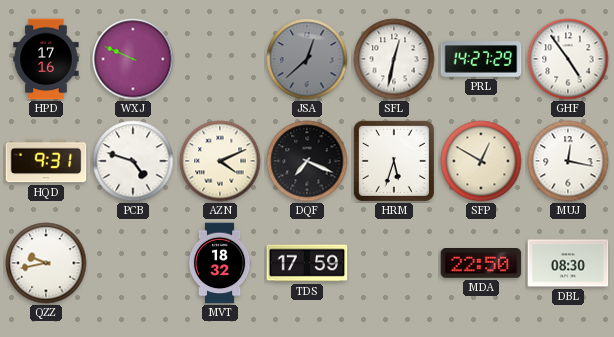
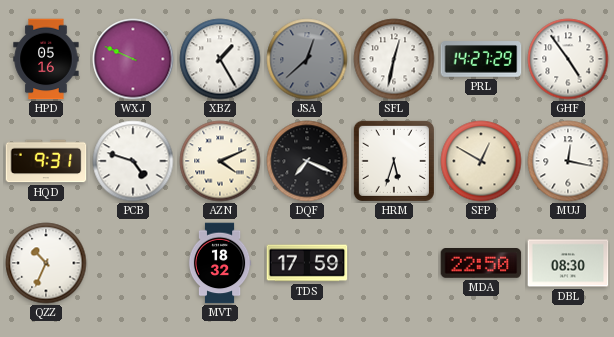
HPD: 17:16 -> 05:16 (46, 59)
XBZ: none -> 1:25 (220, 59)
QZZ: 9:43 -> 10:34 (46, 263)
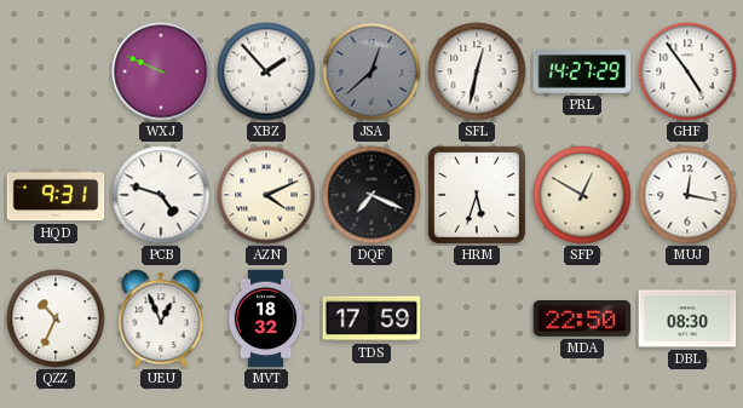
HPD: 05:16 -> none (46, 59)
XBZ: 1:25 -> 1:53 (266, 71)
UEU: none -> 12:56 (161, 318)
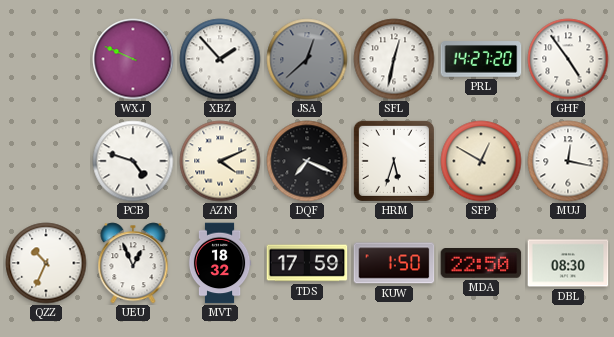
PRL: 14:27:29 -> 14:27:20 (481, 59)
HQD: 9:31 -> none (56, 195)
KUW: none -> 1:50 (394, 263)
